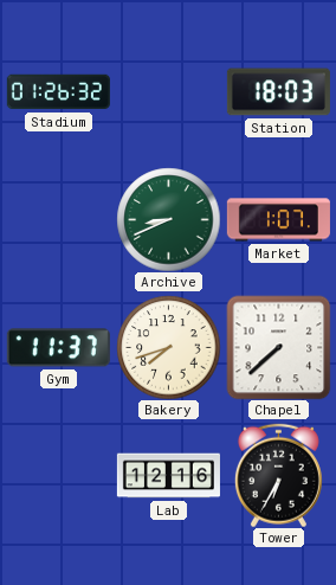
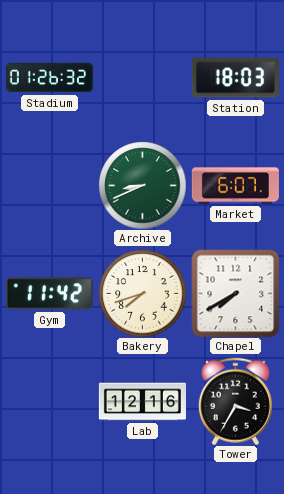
Market: 1:07 -> 6:07 (235, 186)
Gym: 11:37 -> 11:42 (49, 294)
Chapel: 7:38 -> 7:40 (235, 293)
Tower: 6:35 -> 3:35 (235, 401)
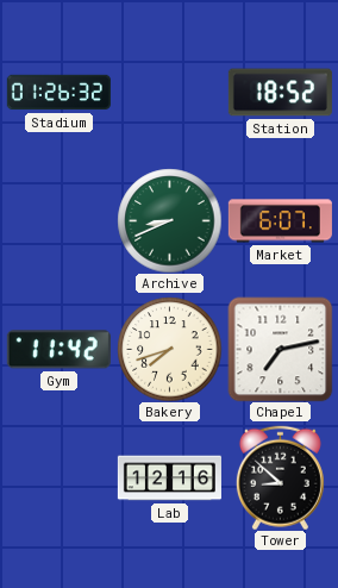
Station: 18:03 -> 18:52 (280, 93)
Chapel: 7:40 -> 7:13 (280, 349)
Tower: 3:35 -> 8:52 (280, 477)
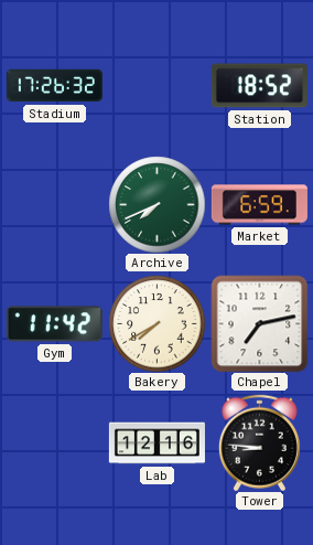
Stadium: 01:26 -> 17:26 (54, 86)
Archive: 8:41 -> 7:41 (156, 204)
Market: 6:07 -> 6:59 (259, 205)
Bakery: 7:42 -> 7:40 (156, 323)
Tower: 8:52 -> 8:46 (259, 442)
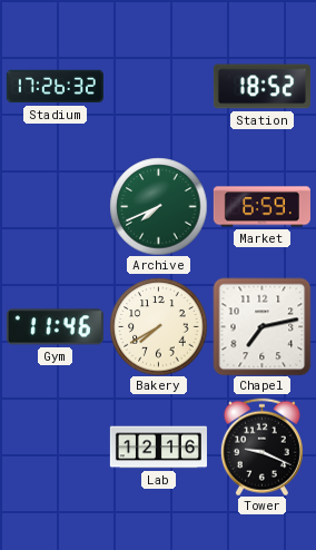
Gym: 11:42 -> 11:46 (55, 327)
Tower: 8:46 -> 9:19 (261, 446)
